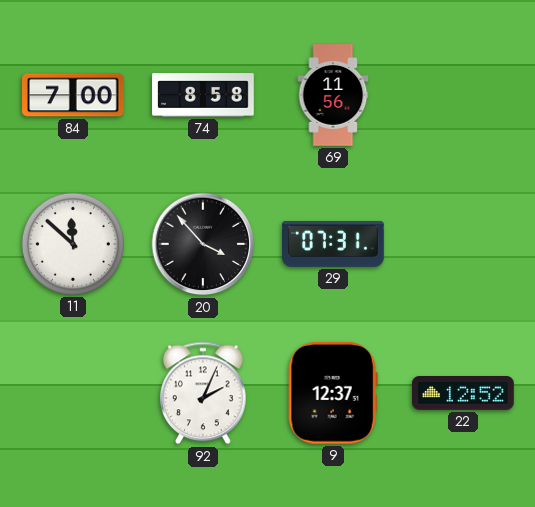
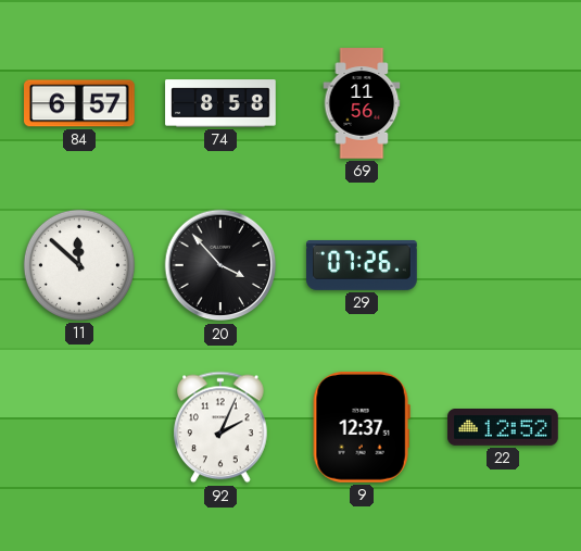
84: 7:00 -> 6:57 (80, 103)
29: 07:31 -> 07:26 (362, 265)
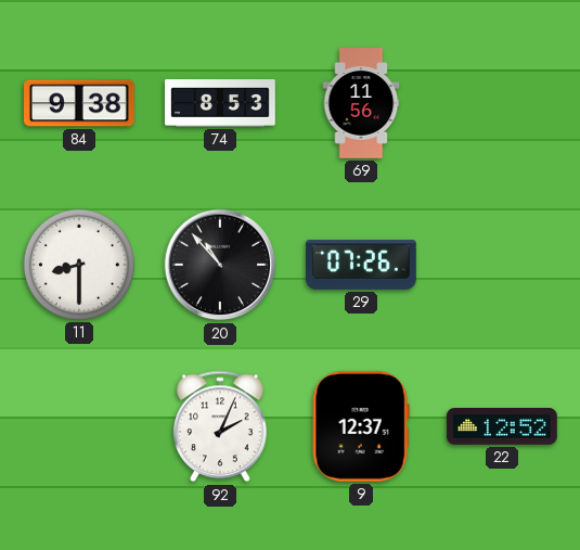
84: 6:57 -> 9:38 (80, 103)
74: 8:58 -> 8:53 (220, 103)
11: 11:52 -> 8:30 (79, 265)
20: 3:53 -> 10:53 (220, 265)
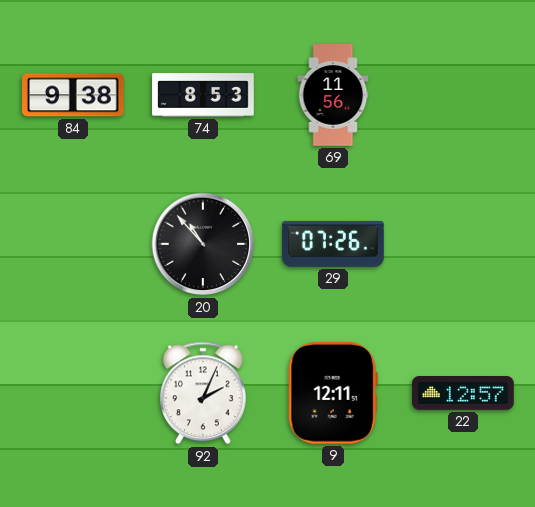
11: 8:30 -> none (79, 265)
9: 12:37 -> 12:11 (333, 393)
22: 12:52 -> 12:57 (463, 394)
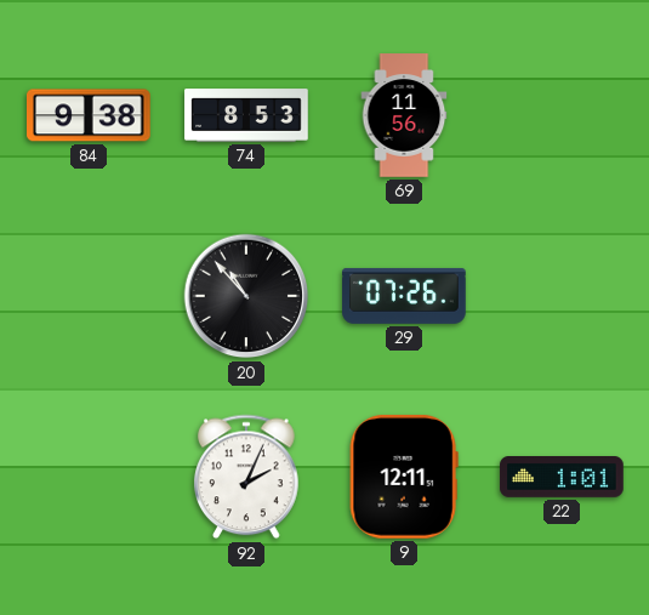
22: 12:57 -> 1:01 (562, 478)
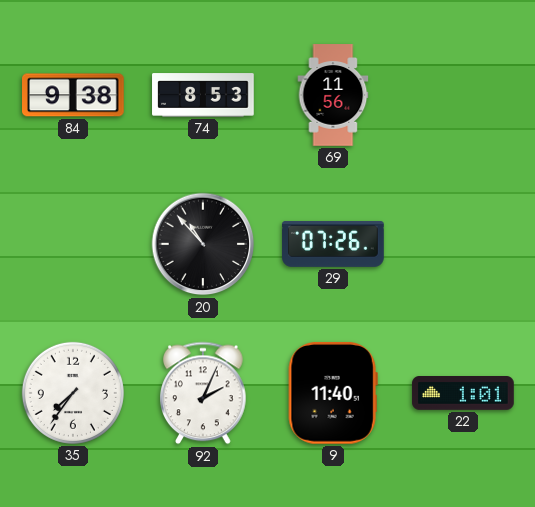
35: none -> 7:36 (73, 393)
9: 12:11 -> 11:40 (333, 393)
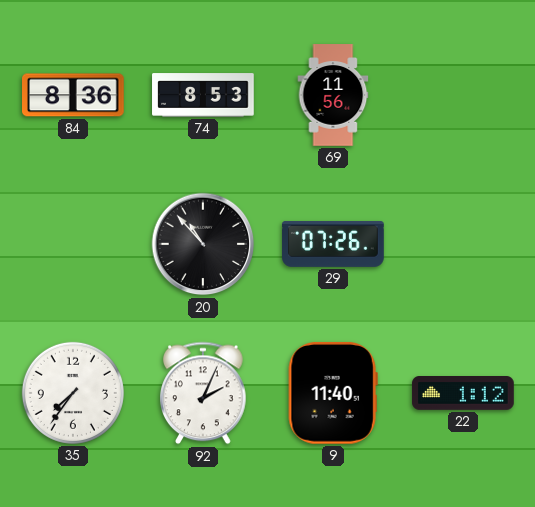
84: 9:38 -> 8:36 (74, 95)
22: 1:01 -> 1:12 (463, 394)
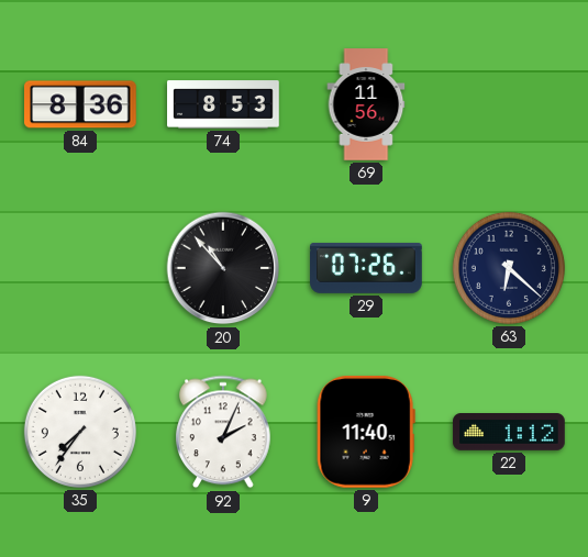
63: none -> 6:22 (509, 268)
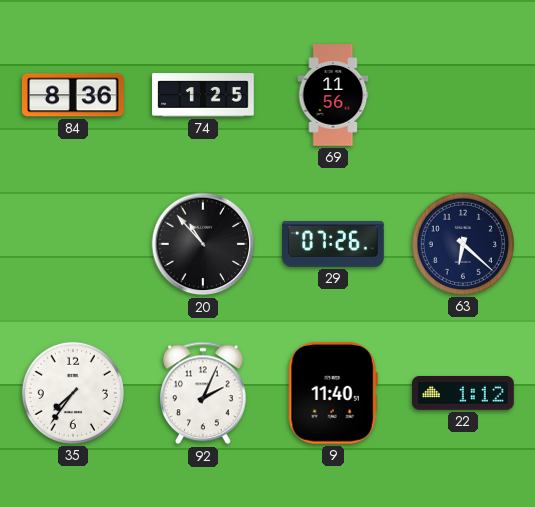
74: 8:53 -> 1:25 (203, 95)
